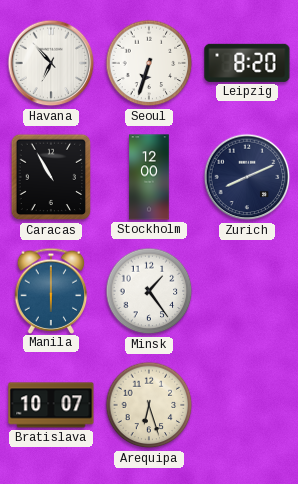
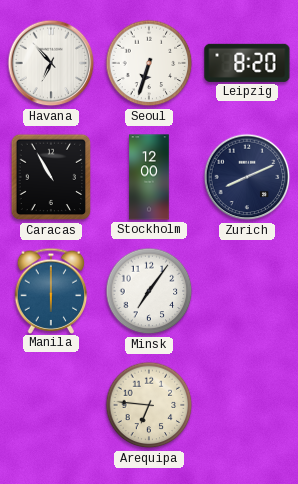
Minsk: 1:24 -> 7:06 (149, 291)
Bratislava: 10:07 -> none (51, 405)
Arequipa: 6:27 -> 6:46 (149, 405)
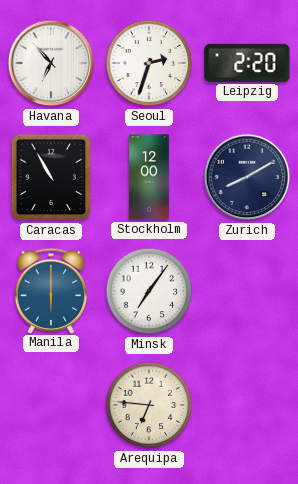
Seoul: 6:33 -> 2:33 (149, 63)
Leipzig: 8:20 -> 2:20 (247, 63)
Zurich: 8:11 -> 8:10 (247, 177)
